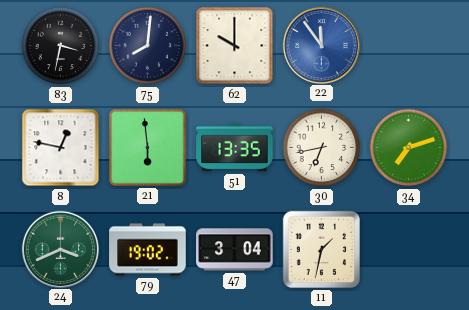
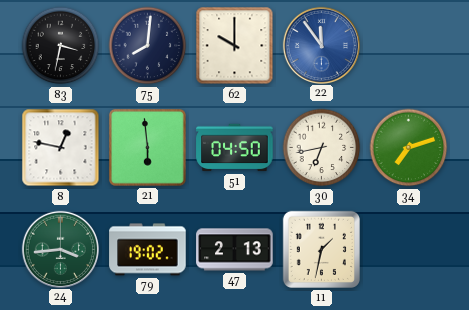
51: 13:35 -> 04:50 (235, 148)
24: 3:41 -> 3:44 (60, 249)
47: 3:04 -> 2:13 (235, 250)
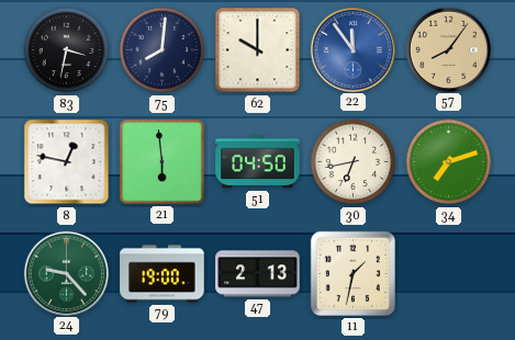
57: none -> 8:06 (448, 49)
24: 3:44 -> 9:23 (66, 273)
79: 19:02 -> 19:00 (163, 274)
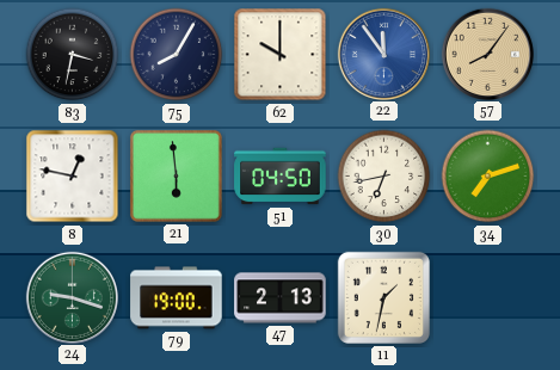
75: 8:01 -> 8:05 (177, 55)
24: 9:23 -> 9:18 (72, 297)
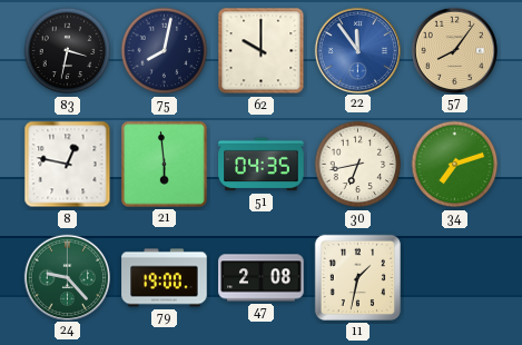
75: 8:05 -> 8:02 (165, 51)
51: 04:50 -> 04:35 (262, 165)
24: 9:18 -> 9:23 (67, 277)
47: 2:13 -> 2:08 (262, 278)
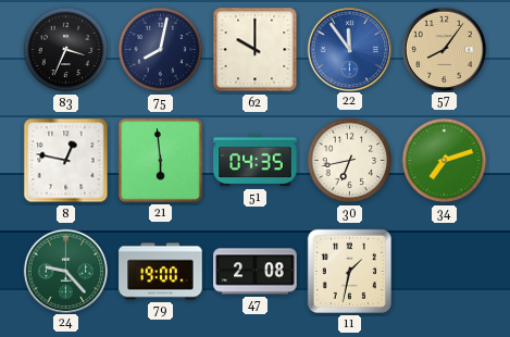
83: 3:32 -> 3:34 (66, 50)
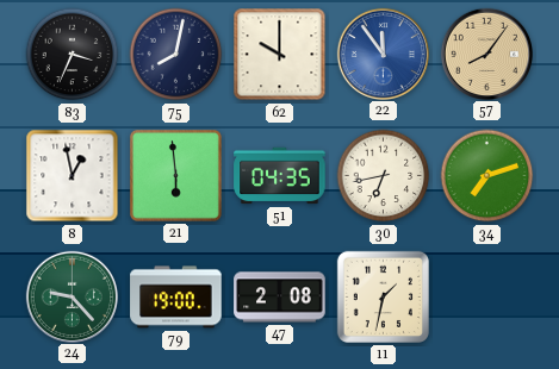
8: 12:47 -> 12:58 (73, 176)
